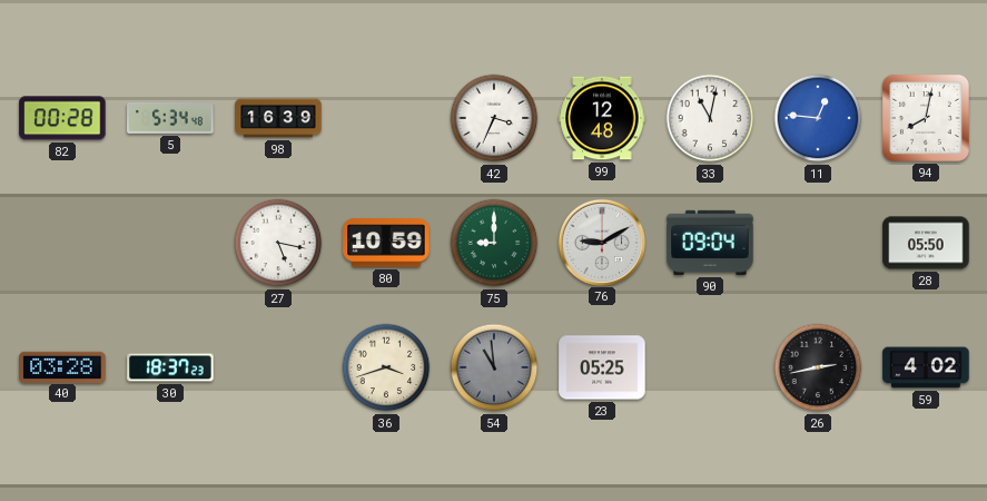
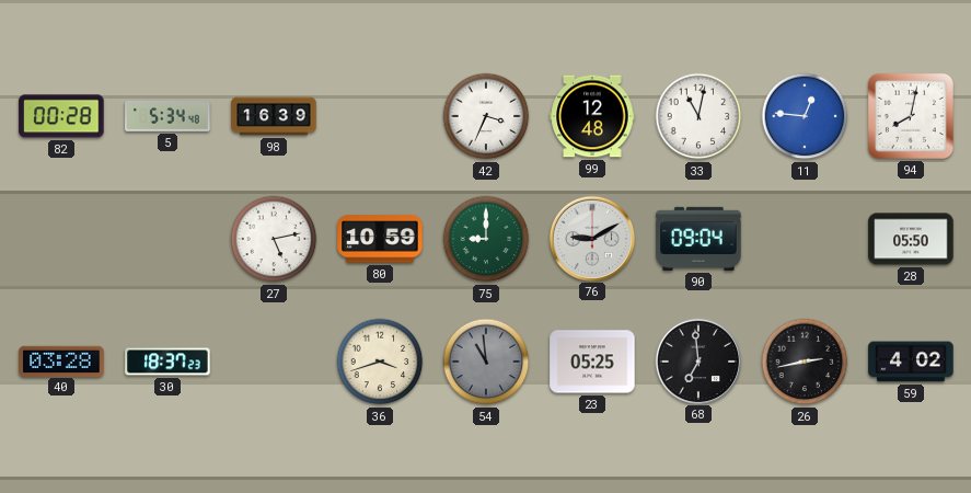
27: 5:17 -> 5:13 (274, 239)
68: none -> 6:59 (697, 360)
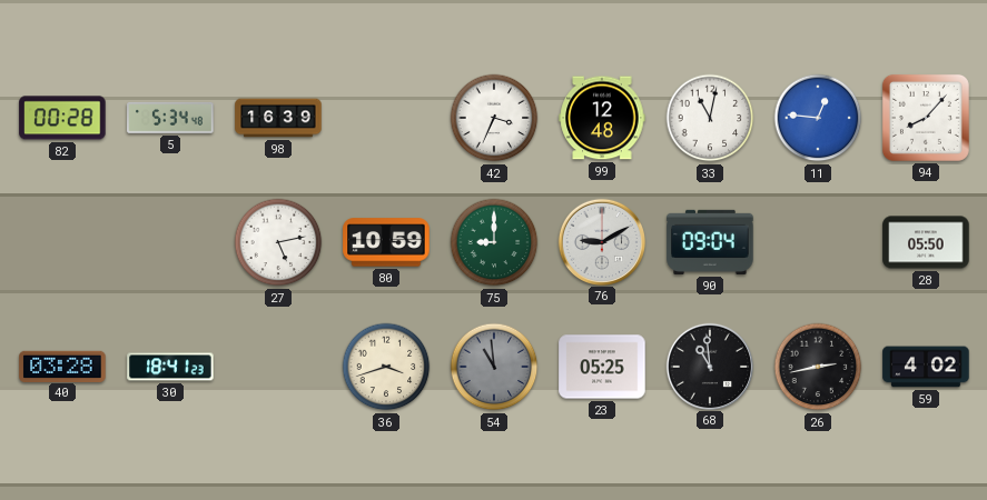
94: 8:02 -> 8:07 (926, 118)
30: 18:37 -> 18:41 (170, 367)
68: 6:59 -> 10:59 (709, 366)
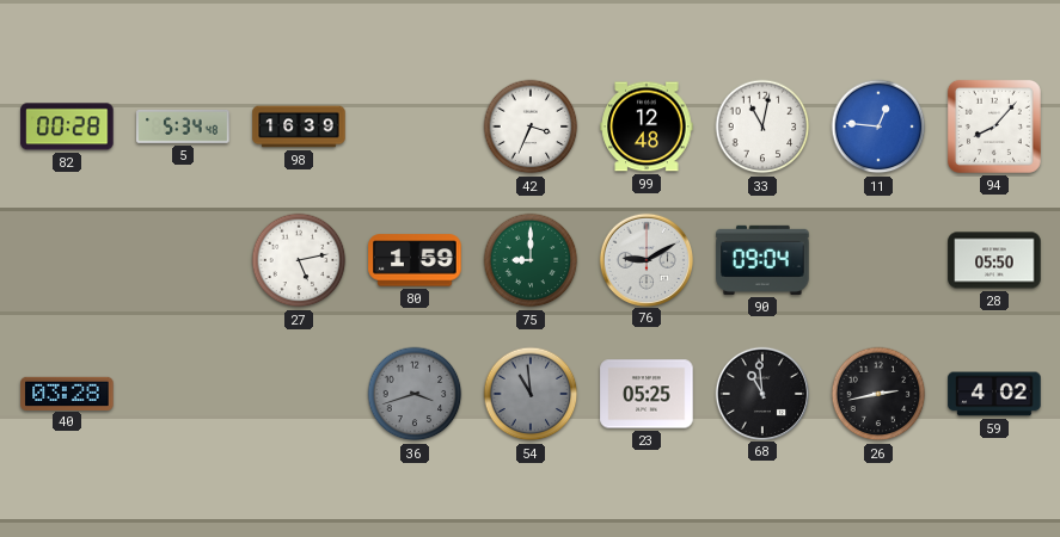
80: 10:59 -> 1:59 (415, 260)
30: 18:41 -> none (170, 367)
36 dial: cream -> grey (415, 394)
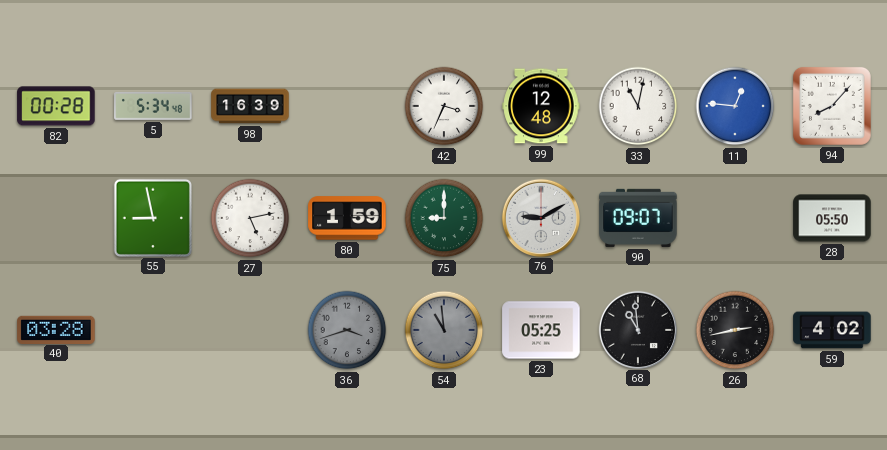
55: none -> 8:58 (152, 217)
90: 09:04 -> 09:07 (638, 218)
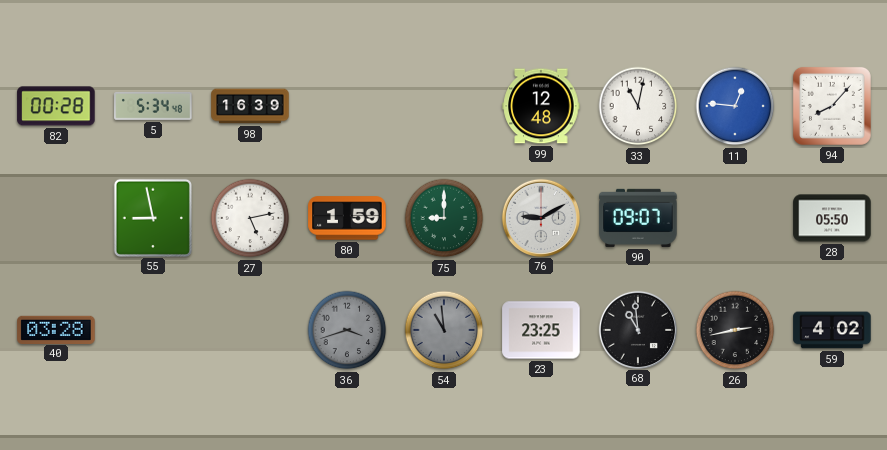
42: 3:34 -> none (444, 106)
23: 05:25 -> 23:25 (541, 330)
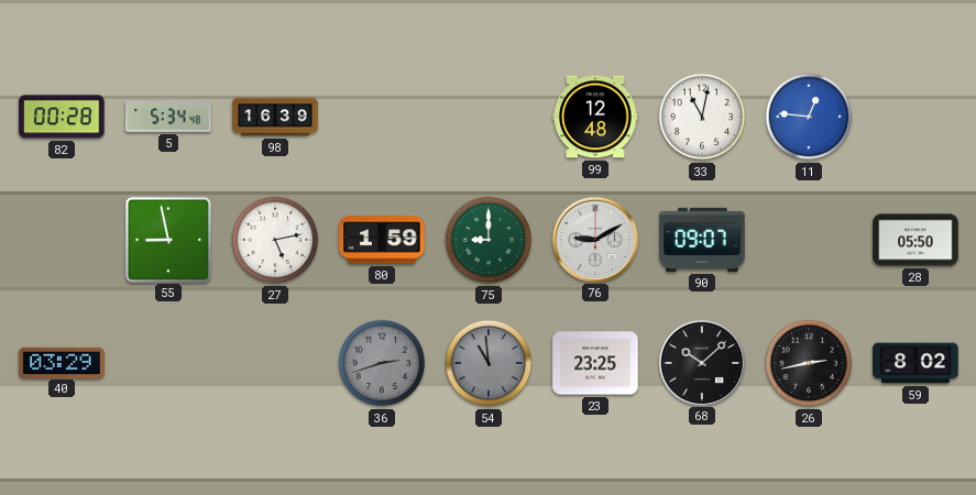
94: 8:07 -> none (832, 106)
40: 03:28 -> 03:29 (62, 362)
36: 3:42 -> 2:42 (382, 363)
68: 10:59 -> 10:08 (701, 362)
59: 4:02 -> 8:02 (915, 363)
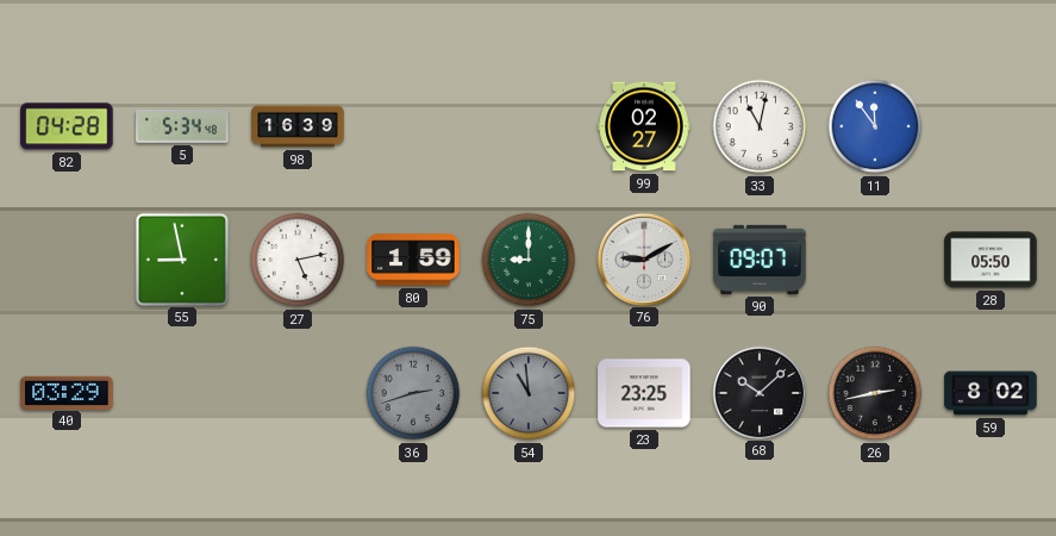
82: 00:28 -> 04:28 (67, 126)
99: 12:48 -> 02:27 (644, 126)
11: 12:46 -> 11:54 (875, 126)
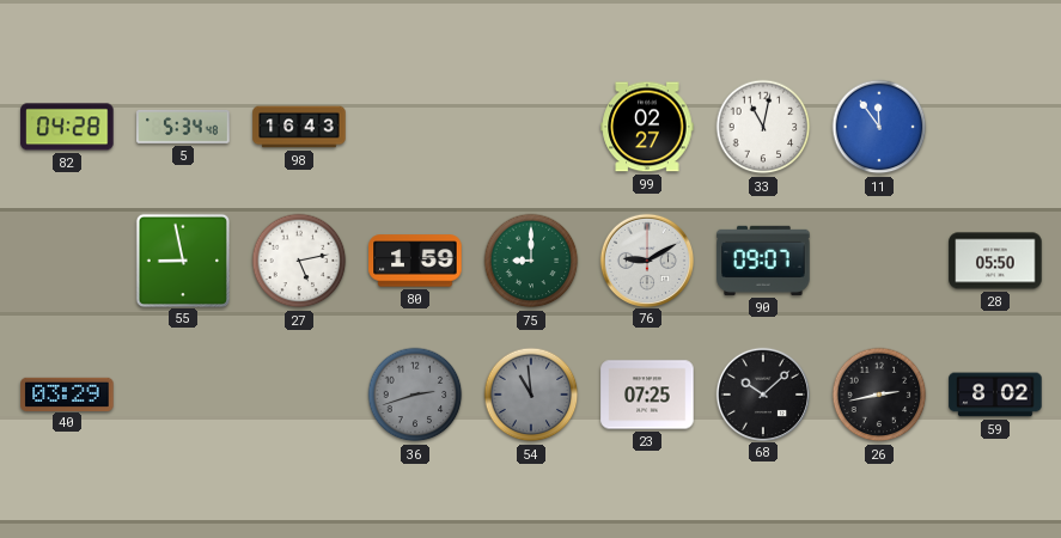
98: 16:39 -> 16:43 (299, 127)
23: 23:25 -> 07:25 (647, 395)
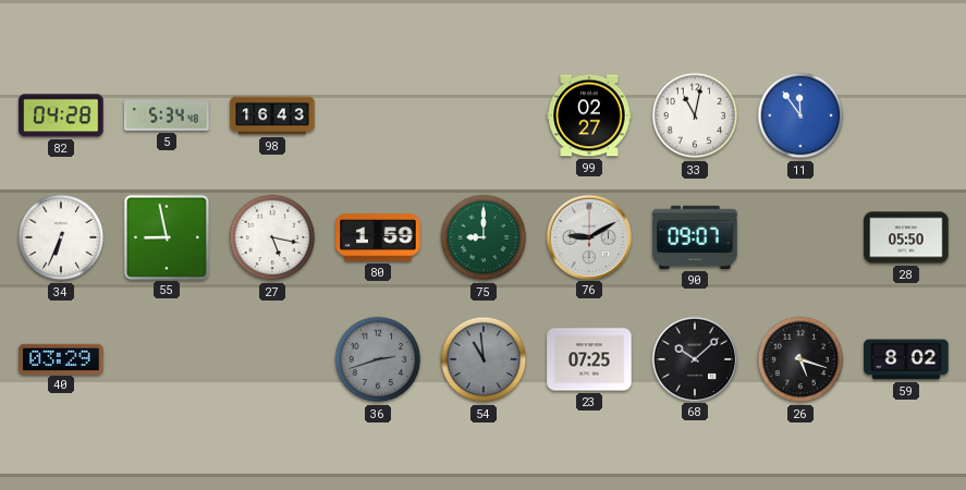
34: none -> 6:34 (61, 237)
27: 5:13 -> 5:17 (272, 237)
26: 2:43 -> 5:18 (800, 359)
